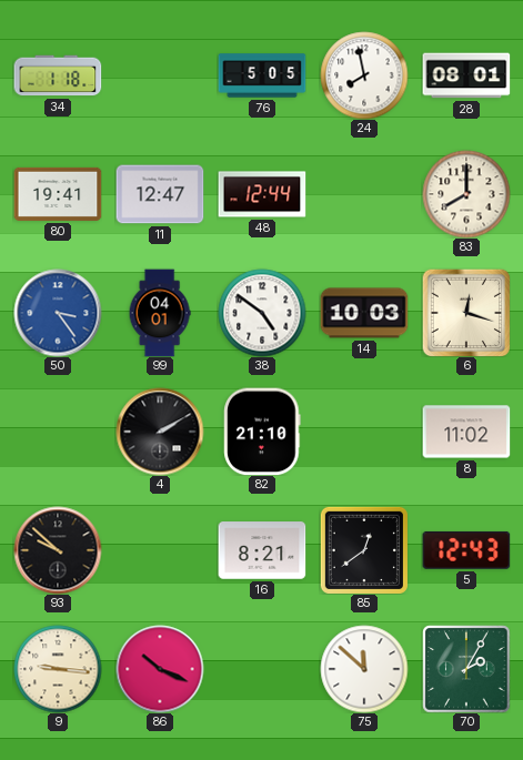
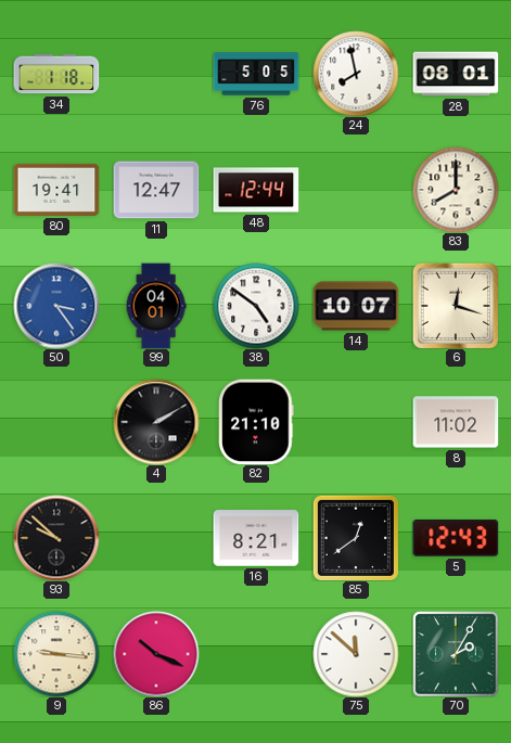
14: 10:03 -> 10:07 (356, 306)
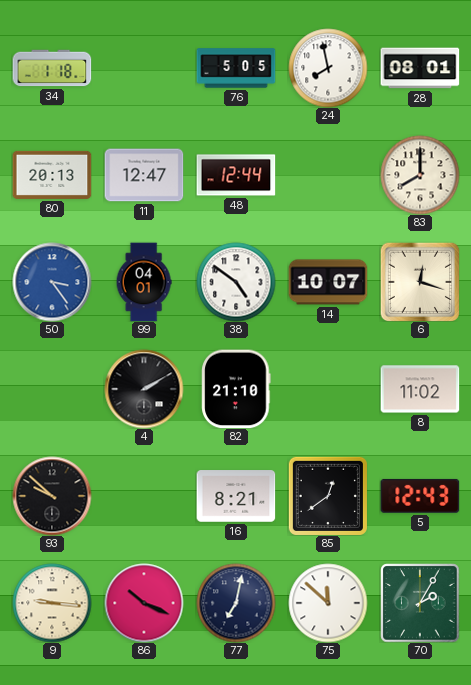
80: 19:41 -> 20:13 (52, 175)
77: none -> 7:02 (236, 603)
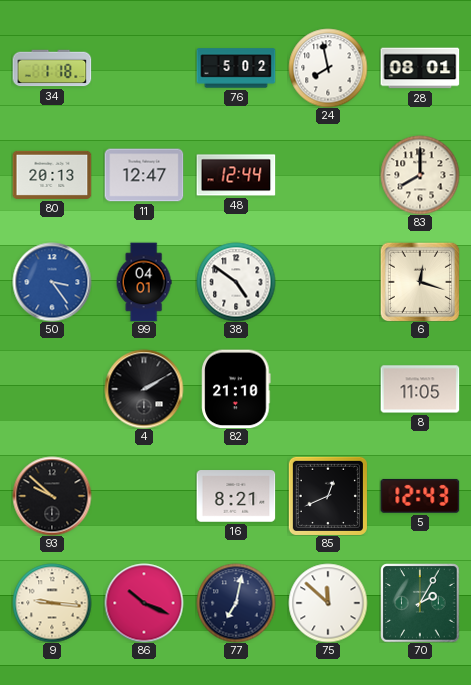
76: 5:05 -> 5:02 (236, 68)
14: 10:07 -> none (328, 282)
8: 11:02 -> 11:05 (420, 389)
85: 12:39 -> 12:41 (328, 496)
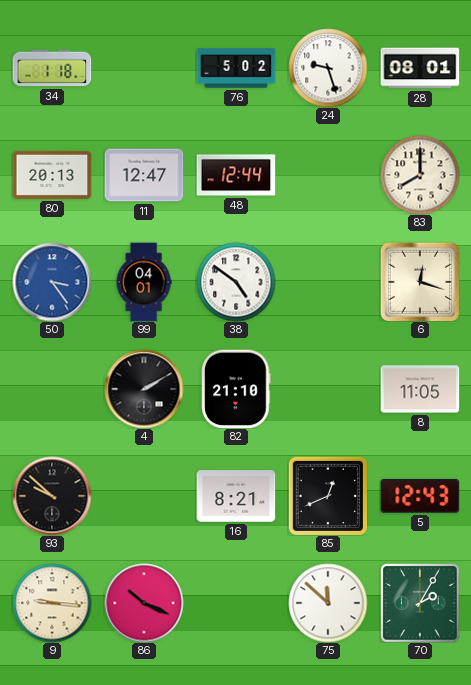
24: 7:58 -> 9:27 (328, 68)
77: 7:02 -> none (236, 603)
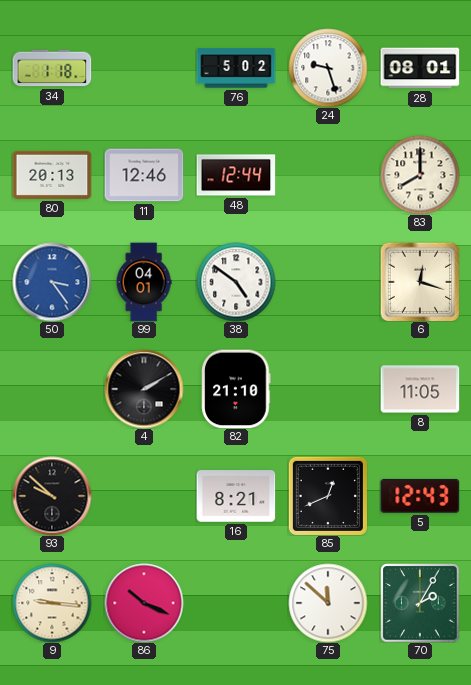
11: 12:47 -> 12:46 (144, 175)
